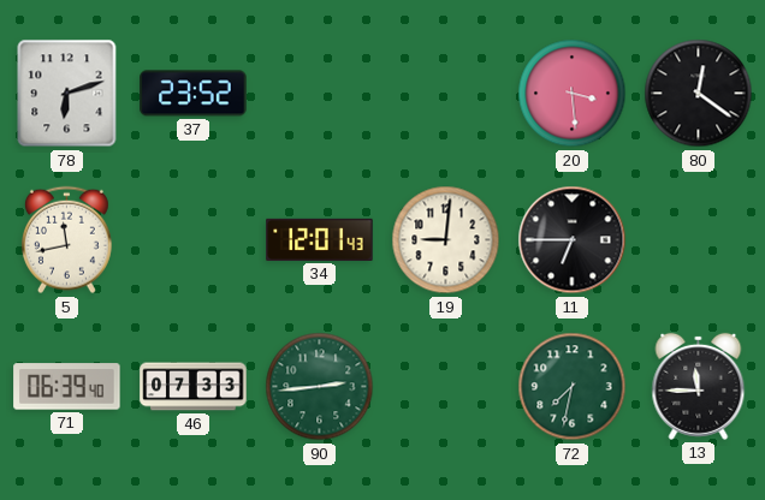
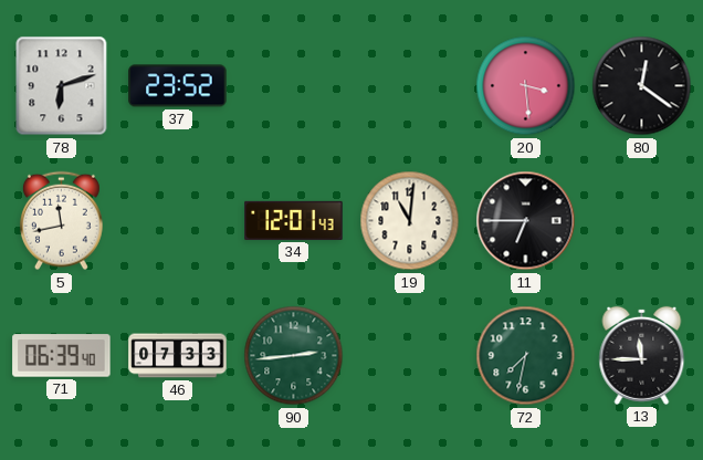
19: 9:01 -> 11:01 (410, 221)
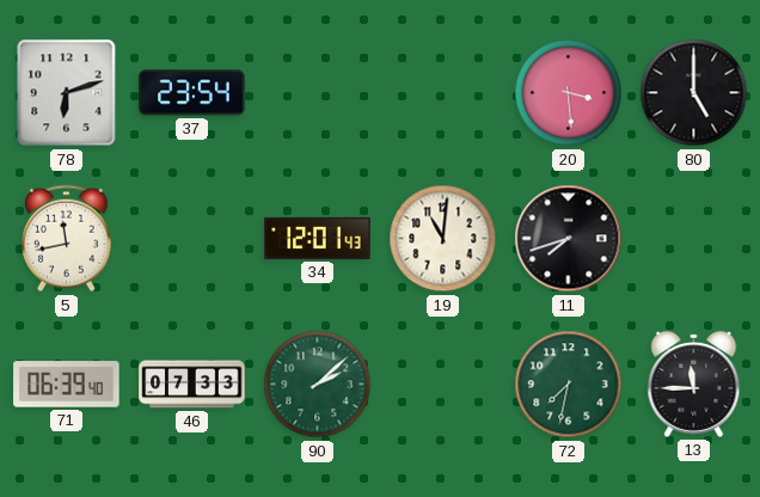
37: 23:52 -> 23:54 (192, 93)
80: 12:21 -> 5:00 (694, 93)
11: 6:45 -> 7:42 (569, 239)
90: 2:44 -> 2:08 (318, 385)
